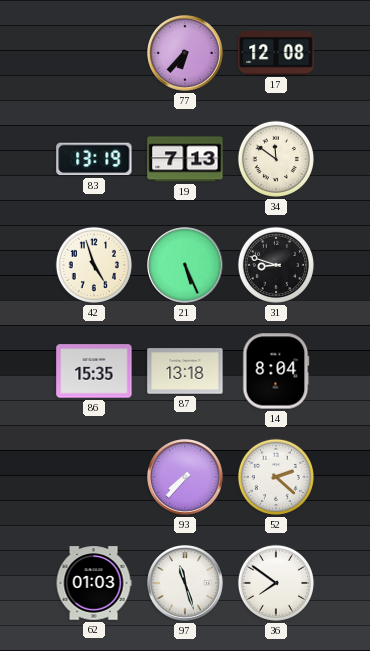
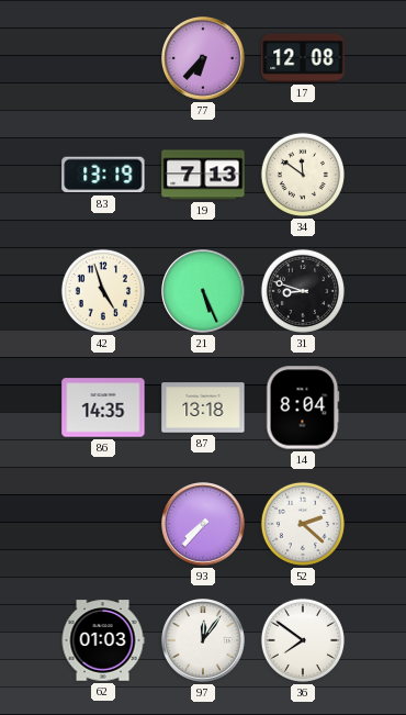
86: 15:35 -> 14:35 (103, 407)
97: 11:27 -> 12:06 (204, 641)
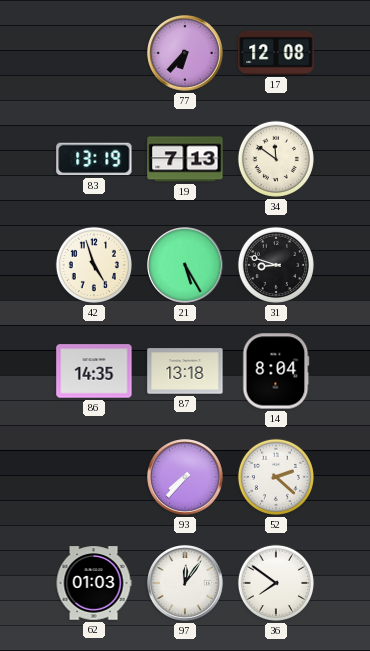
21: 5:26 -> 5:25 (186, 266)
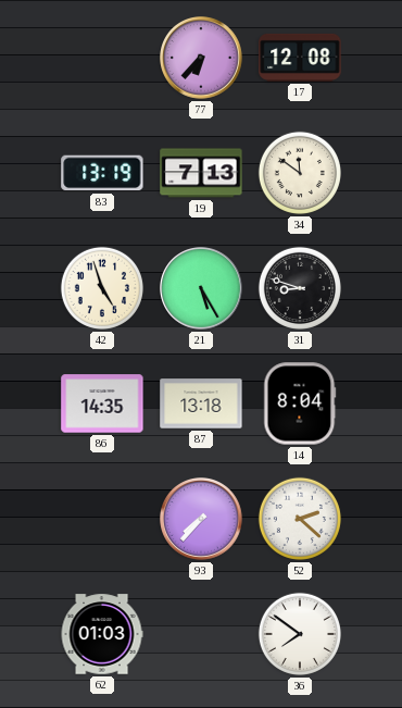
97: 12:06 -> none (186, 584)
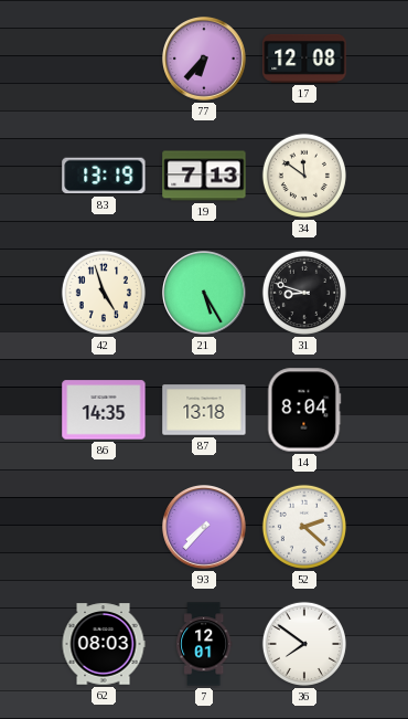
62: 01:03 -> 08:03 (104, 644)
7: none -> 12:01 (204, 644)
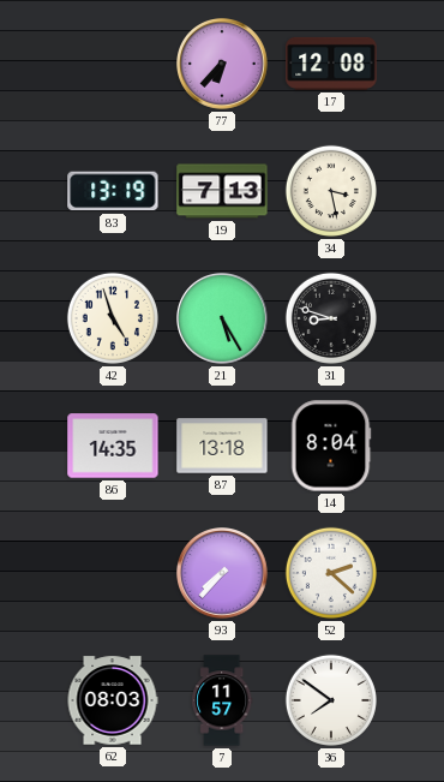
34: 11:51 -> 3:28 (331, 191)
7: 12:01 -> 11:57 (222, 700)
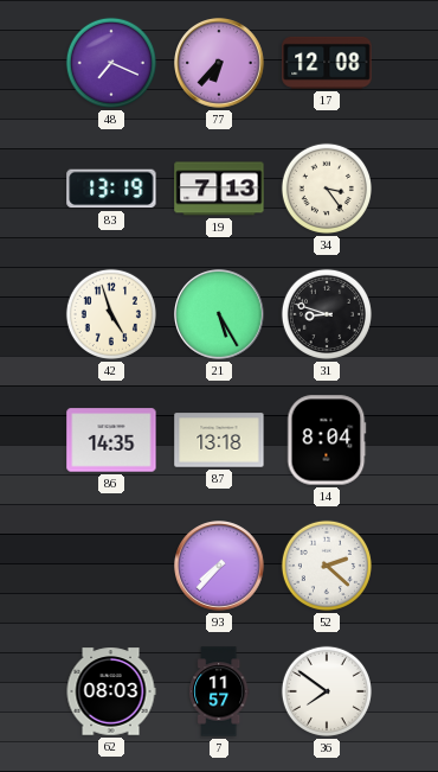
48: none -> 7:19 (111, 63)
34: 3:28 -> 3:24 (327, 189)
